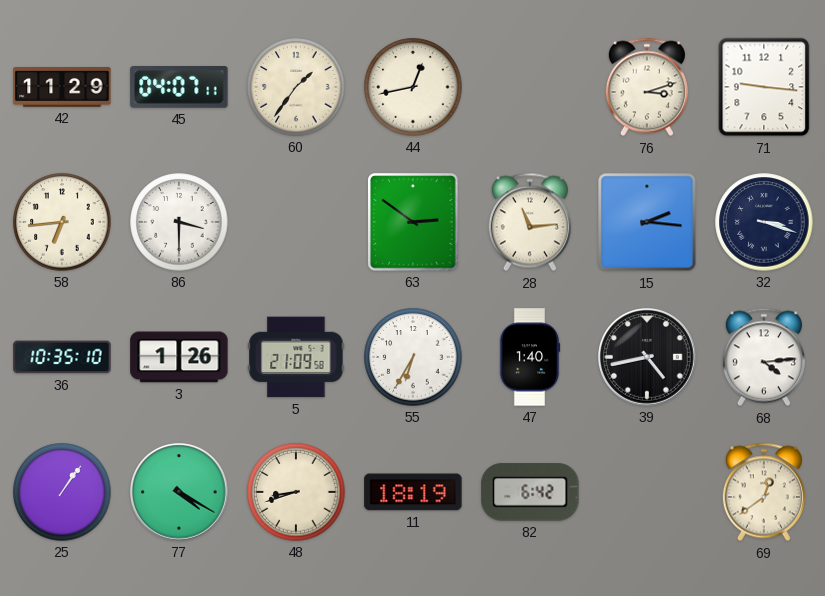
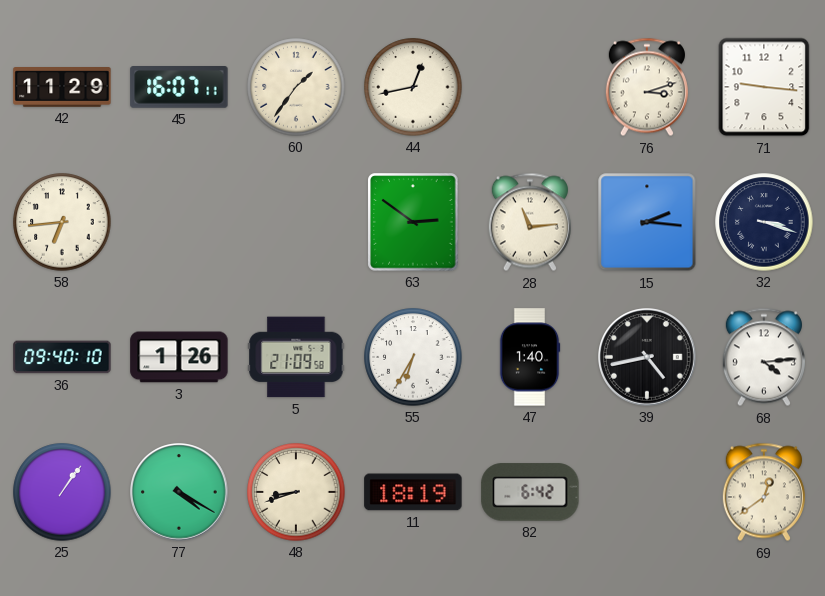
45: 04:07 -> 16:07 (179, 88)
86: 3:30 -> none (179, 222)
36: 10:35 -> 09:40 (62, 357)
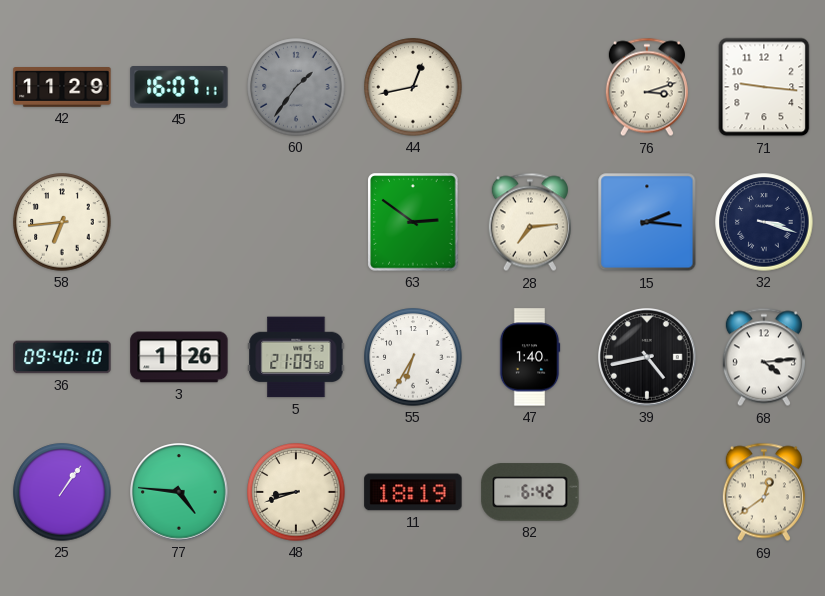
60 dial: cream -> grey (296, 87)
28: 11:14 -> 7:14 (530, 222)
77: 4:20 -> 4:46 (180, 493)
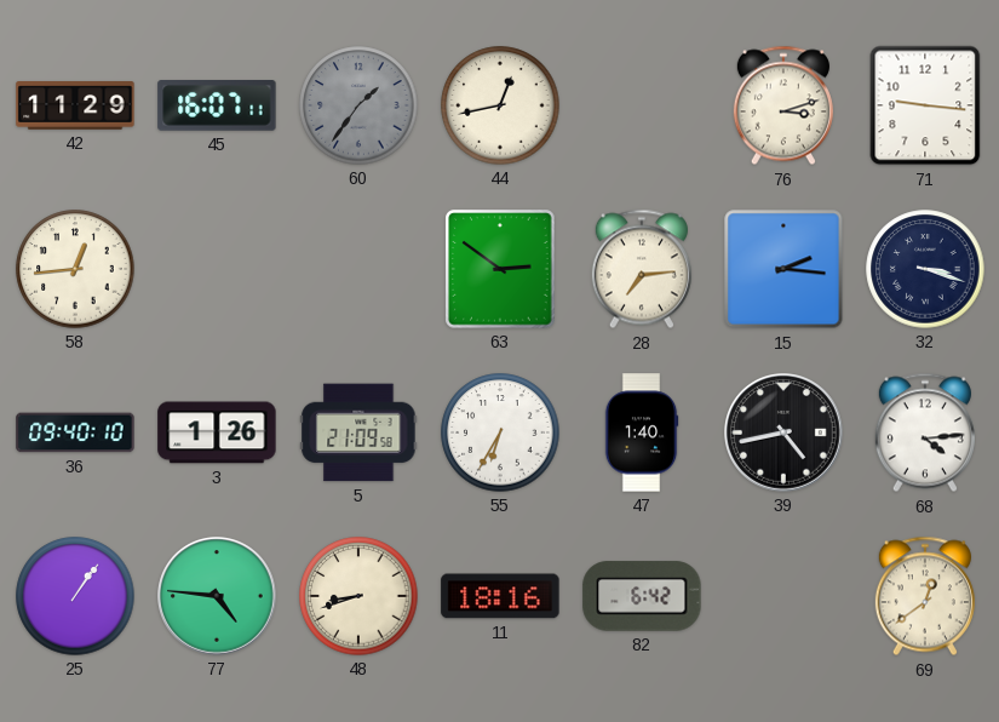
58: 6:44 -> 12:44 (75, 269)
11: 18:19 -> 18:16 (500, 596)
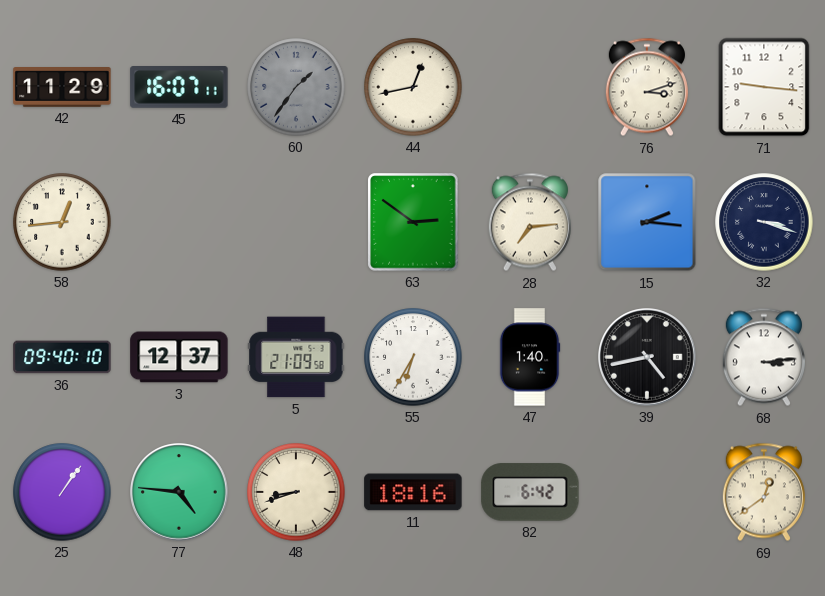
3: 1:26 -> 12:37 (179, 357)
68: 4:14 -> 3:14 (764, 357)
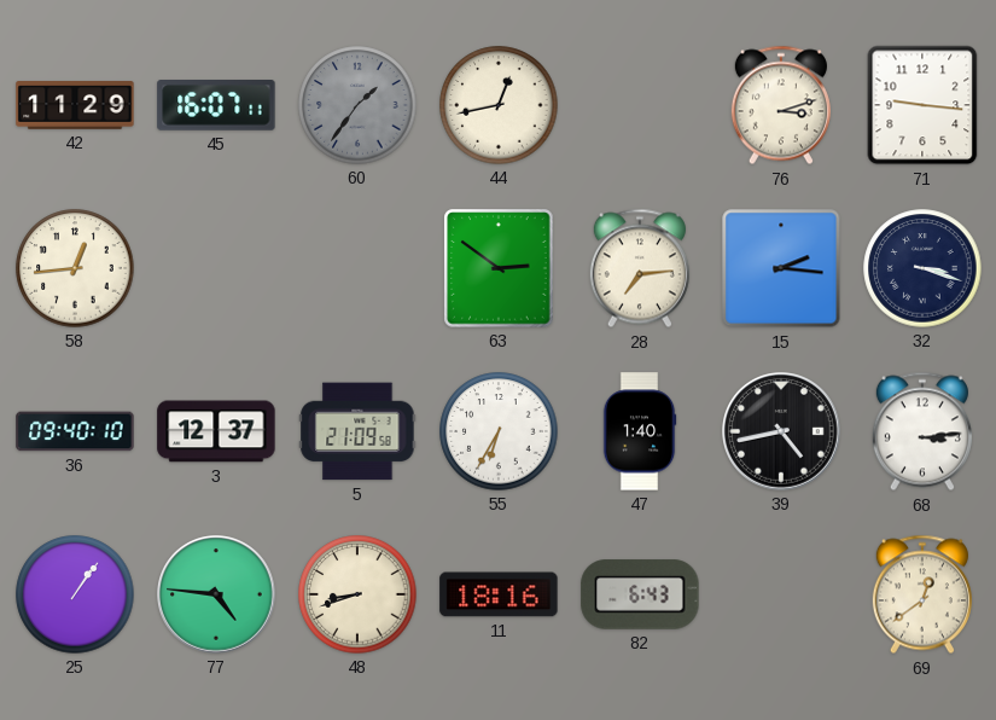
82: 6:42 -> 6:43 (640, 594)
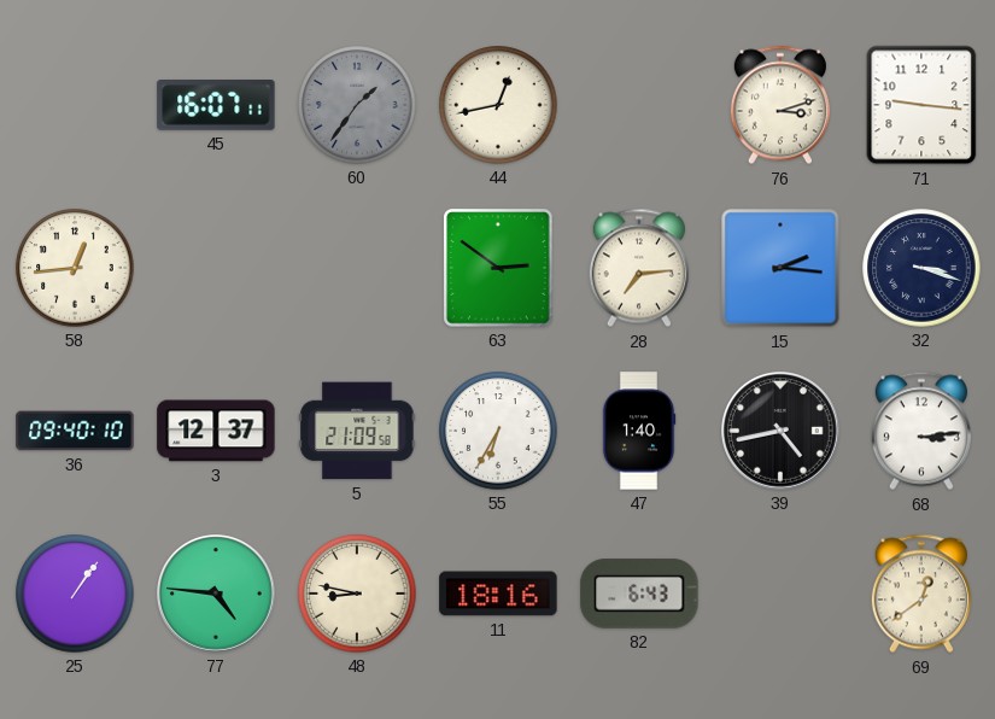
42: 11:29 -> none (75, 105)
48: 8:42 -> 8:47 (357, 594)
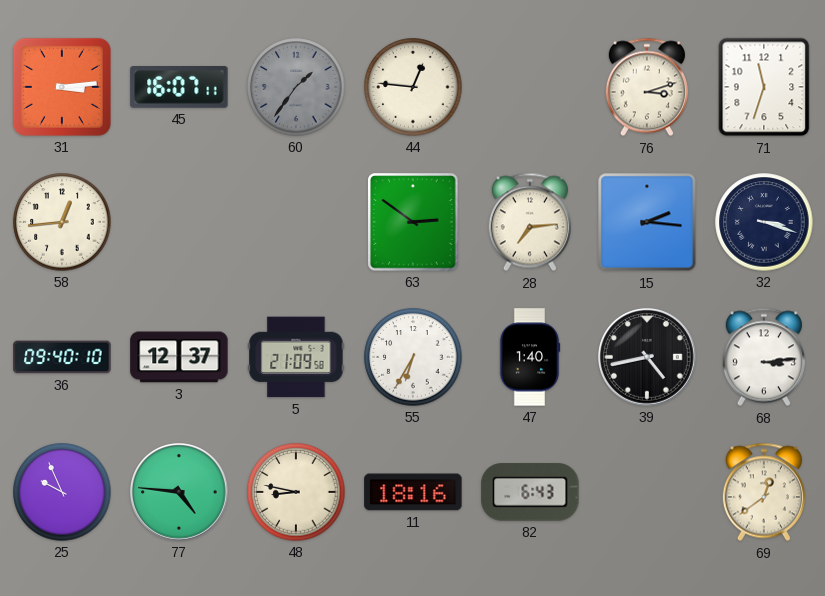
31: none -> 3:14 (62, 87)
44: 12:43 -> 12:46 (413, 87)
71: 9:16 -> 11:33 (764, 87)
25: 1:06 -> 9:56 (62, 492)
